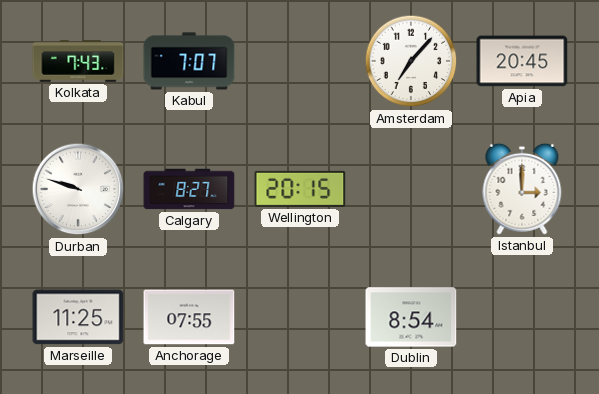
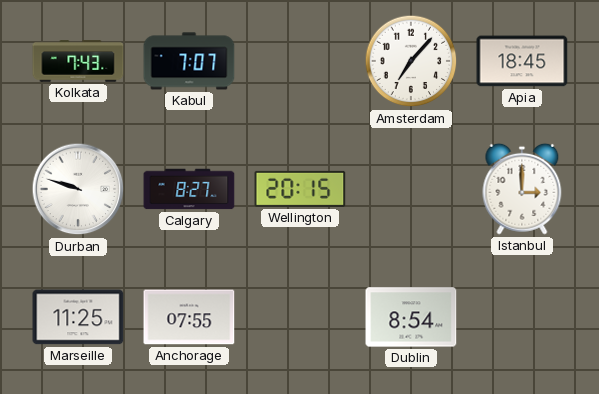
Apia: 20:45 -> 18:45 (522, 61)
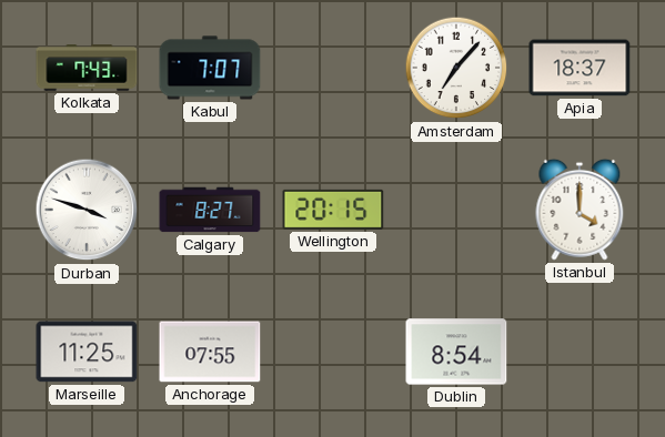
Apia: 18:45 -> 18:37 (580, 68)
Durban: 9:48 -> 3:48 (87, 210)
Istanbul: 3:00 -> 4:00 (580, 210)
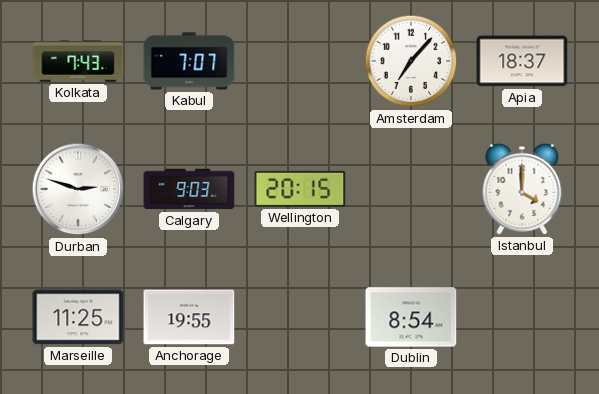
Durban: 3:48 -> 2:48 (78, 189)
Calgary: 8:27 -> 9:03 (189, 189)
Anchorage: 07:55 -> 19:55 (189, 317)
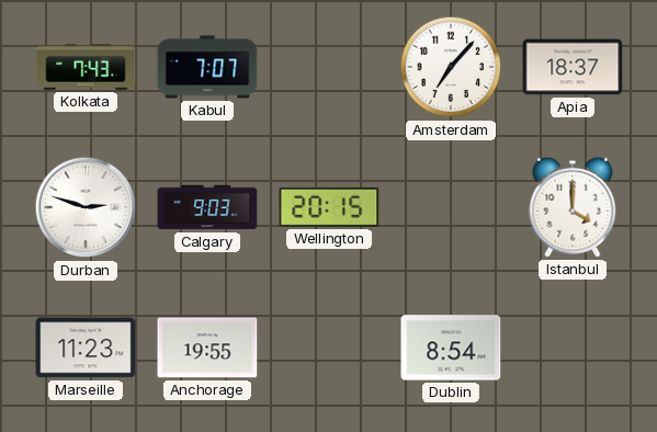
Marseille: 11:25 -> 11:23 (86, 348)
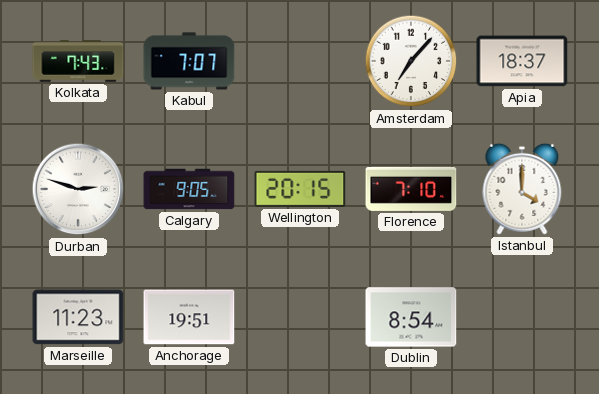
Calgary: 9:03 -> 9:05 (189, 189)
Florence: none -> 7:10 (411, 189)
Anchorage: 19:55 -> 19:51 (189, 317)
